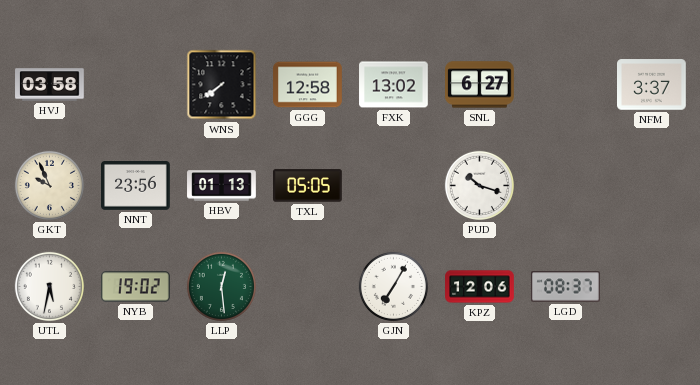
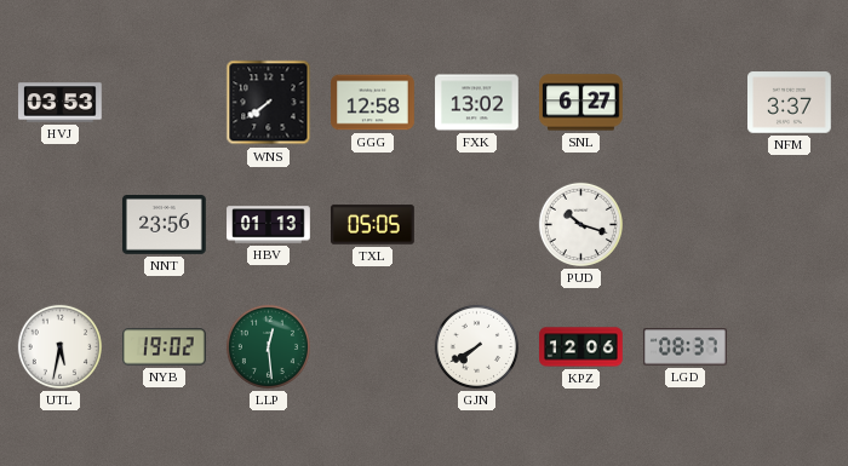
HVJ: 03:58 -> 03:53 (61, 103)
GKT: 9:56 -> none (49, 185)
GJN: 7:05 -> 7:40 (476, 346)
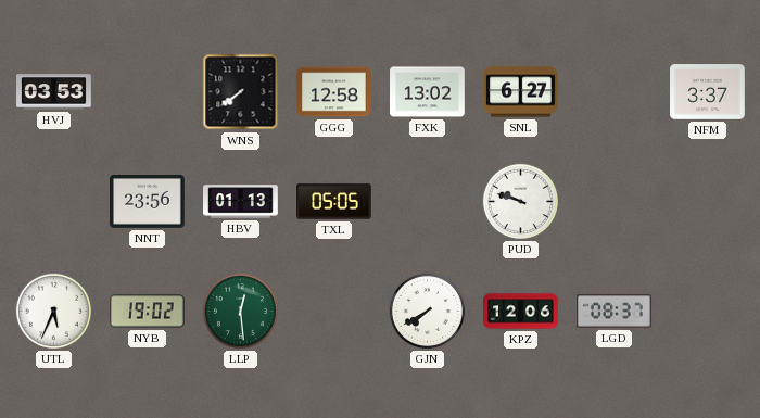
PUD: 10:18 -> 9:48 (520, 201)
UTL: 5:32 -> 5:34 (53, 311)
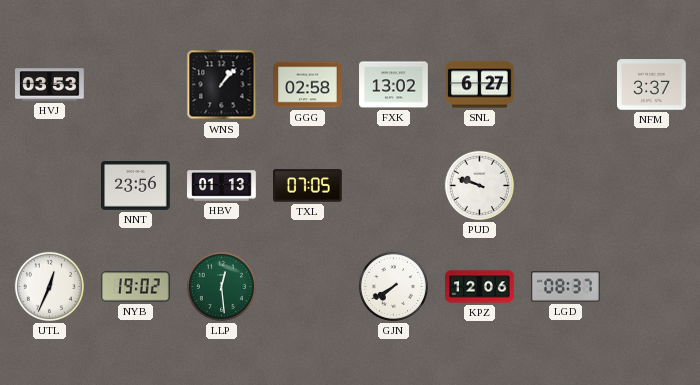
WNS: 7:39 -> 1:07 (222, 85)
GGG: 12:58 -> 02:58 (308, 85)
TXL: 05:05 -> 07:05 (308, 186)
UTL: 5:34 -> 12:34 (49, 286)
